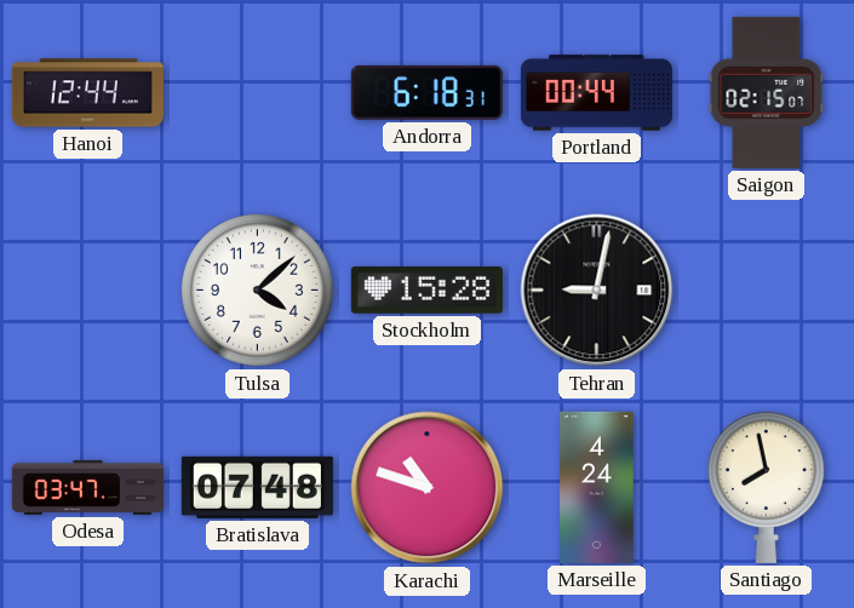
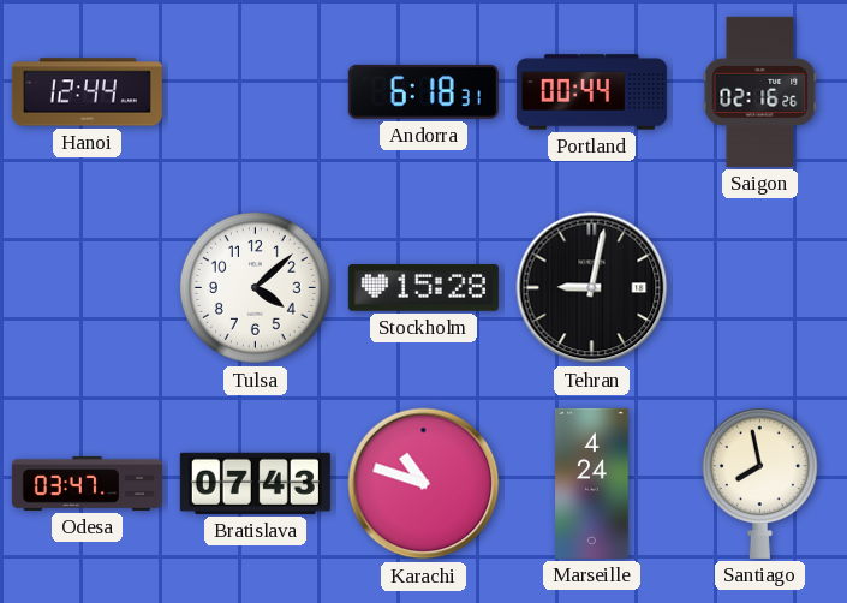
Saigon: 02:15 -> 02:16 (760, 91)
Bratislava: 07:48 -> 07:43 (255, 483)
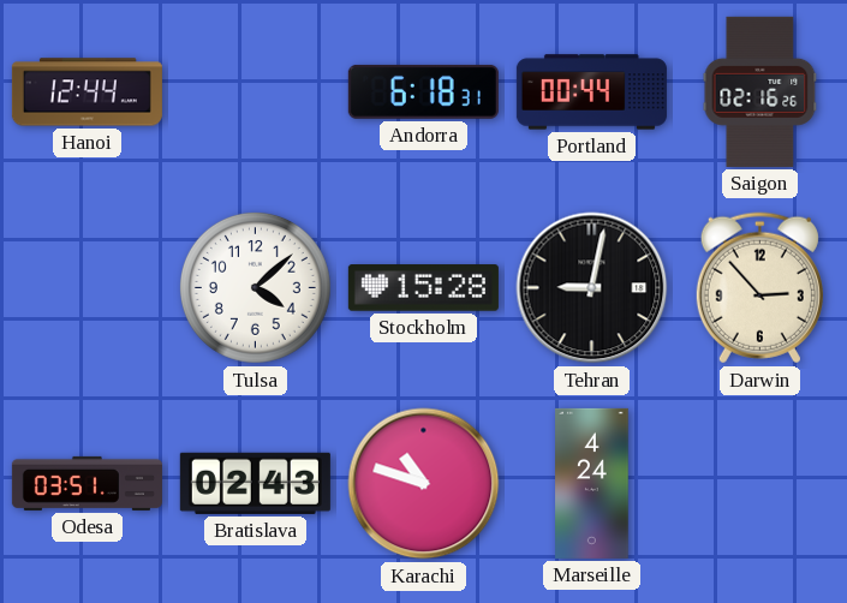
Darwin: none -> 2:53 (759, 288)
Odesa: 03:47 -> 03:51 (87, 483)
Bratislava: 07:43 -> 02:43 (255, 483)
Santiago: 7:58 -> none (759, 483)
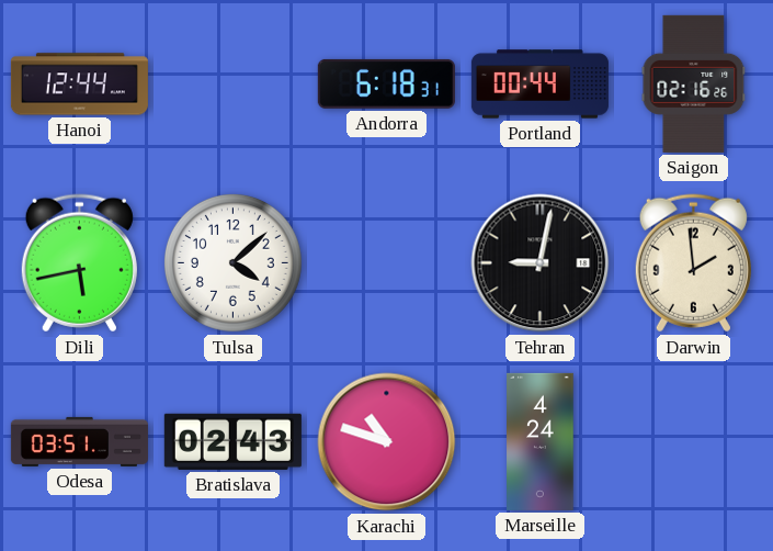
Dili: none -> 5:43 (79, 263)
Stockholm: 15:28 -> none (423, 288)
Darwin: 2:53 -> 1:59 (693, 263)
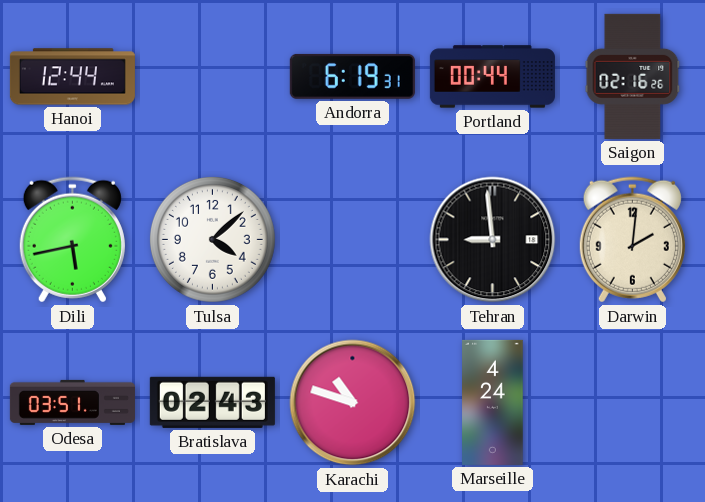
Andorra: 6:18 -> 6:19 (352, 76)
Tehran: 9:02 -> 8:59 (493, 240)
Darwin: 1:59 -> 2:01 (632, 240)
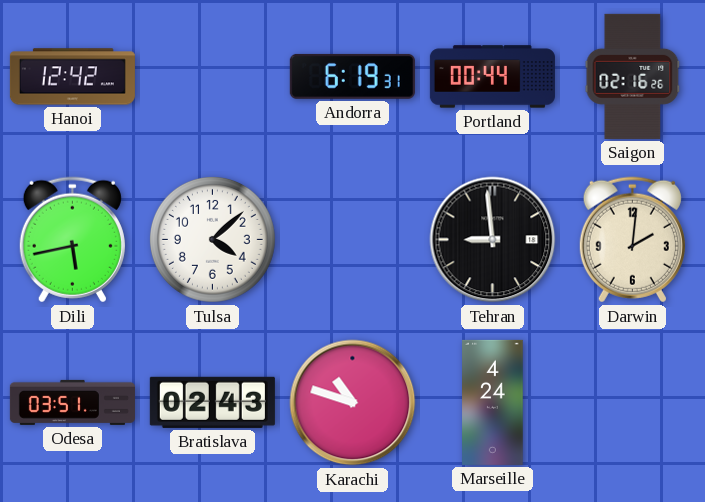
Hanoi: 12:44 -> 12:42 (72, 77)
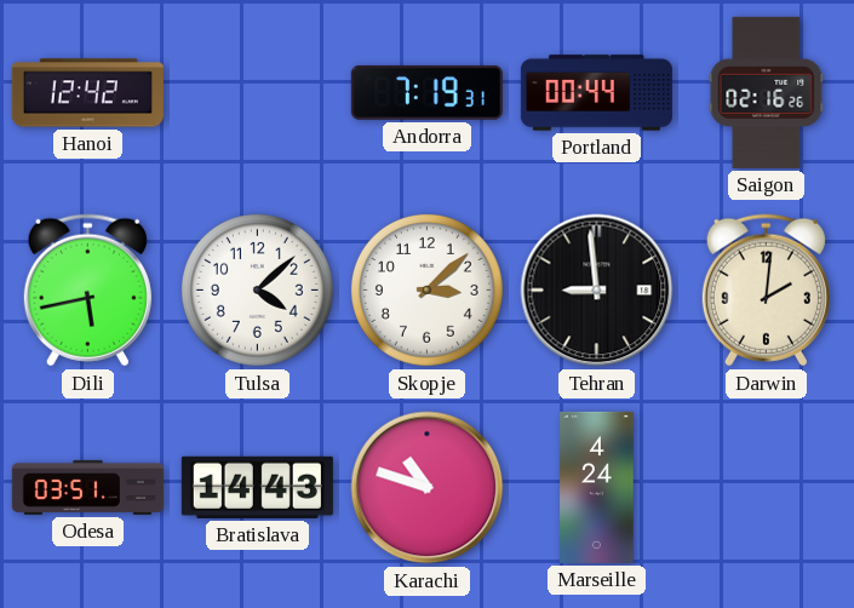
Andorra: 6:19 -> 7:19 (426, 92)
Skopje: none -> 3:08 (426, 289)
Bratislava: 02:43 -> 14:43 (257, 487)
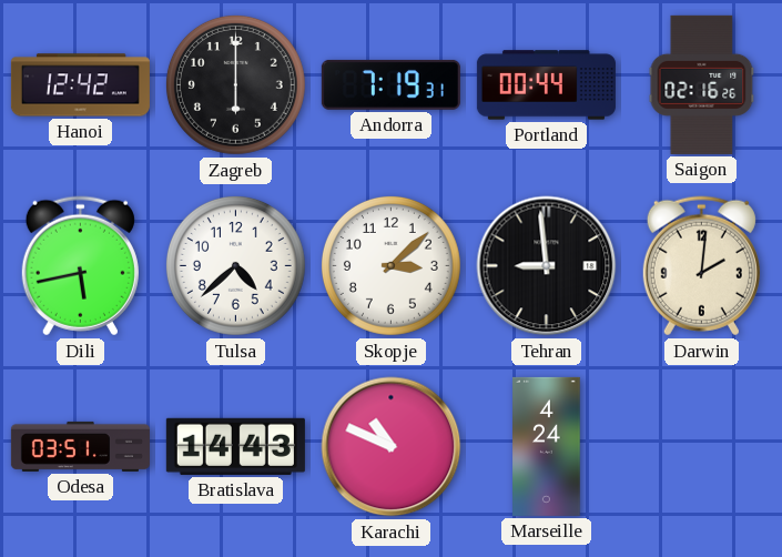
Zagreb: none -> 6:00 (235, 84)
Tulsa: 4:08 -> 4:38 (235, 265)
Karachi: 10:48 -> 10:49 (392, 447)
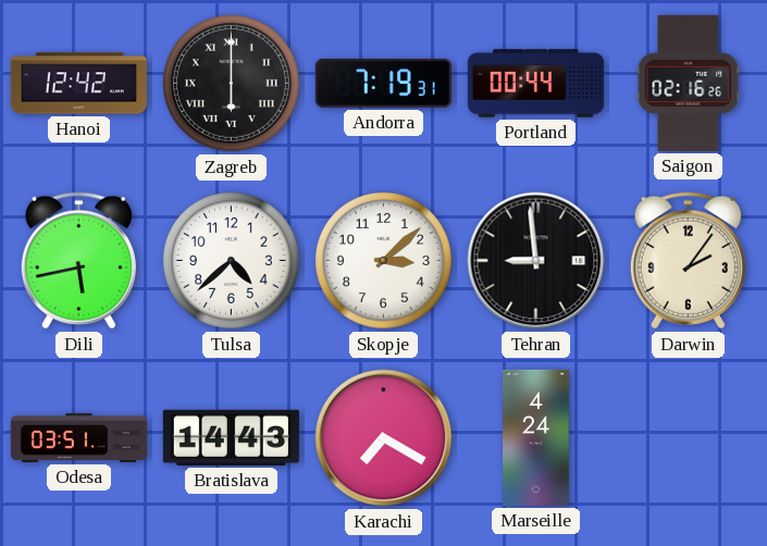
Zagreb numerals: Arabic -> Roman (231, 83)
Darwin: 2:01 -> 2:06 (688, 261)
Karachi: 10:49 -> 7:20 (384, 438)
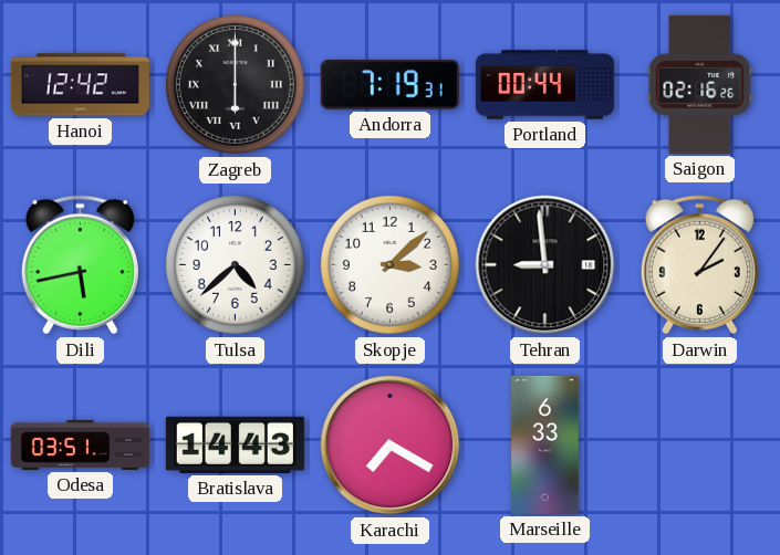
Marseille: 4:24 -> 6:33 (545, 444)
